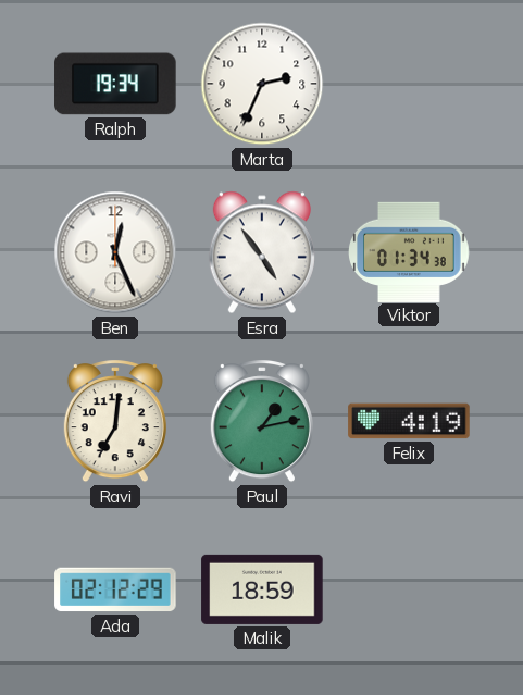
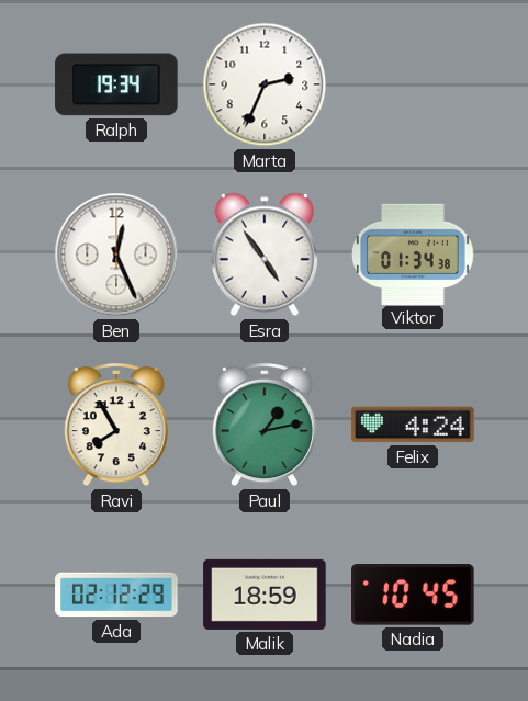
Ravi: 7:01 -> 7:55 (116, 426)
Felix: 4:19 -> 4:24 (413, 425)
Nadia: none -> 10:45 (414, 596)
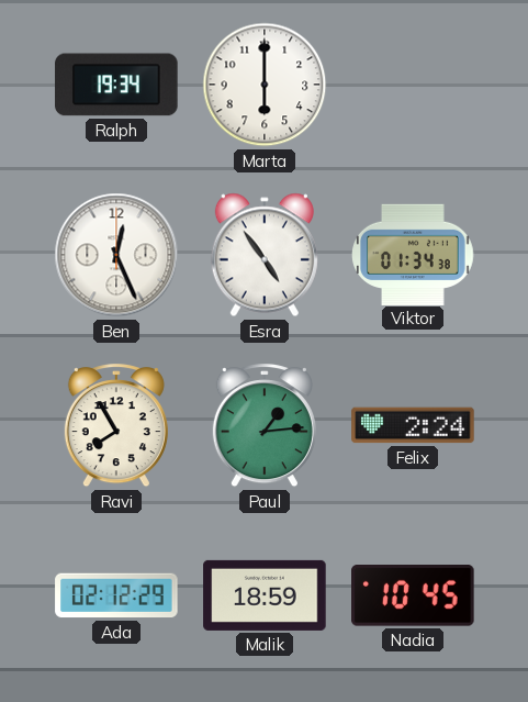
Marta: 2:34 -> 6:00 (265, 85)
Paul: 1:13 -> 1:14 (265, 426)
Felix: 4:24 -> 2:24 (413, 425)
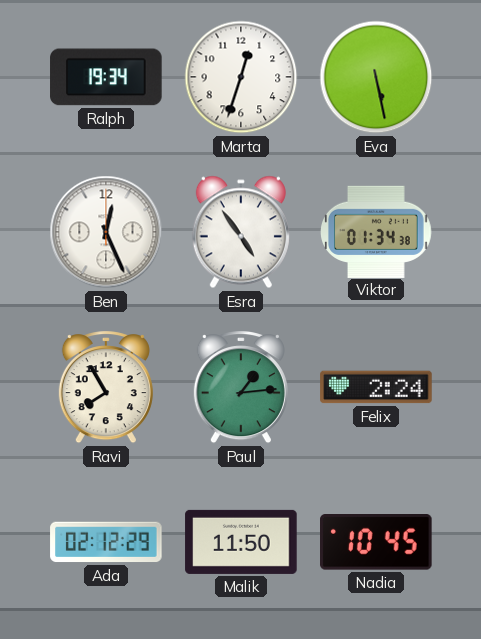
Marta: 6:00 -> 12:33 (241, 77)
Eva: none -> 5:28 (376, 77)
Malik: 18:59 -> 11:50 (241, 542)
